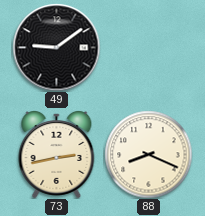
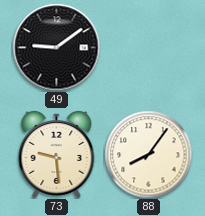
73: 2:43 -> 9:29 (57, 154)
88: 8:19 -> 8:06 (148, 154)
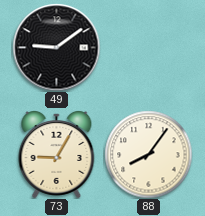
73: 9:29 -> 9:05 (57, 154)
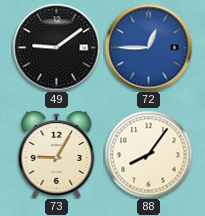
72: none -> 12:45 (148, 47)
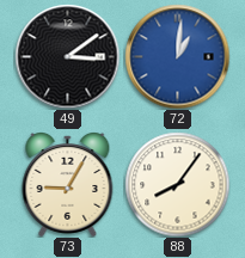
49: 9:09 -> 3:09 (67, 56)
72: 12:45 -> 1:01 (177, 56)
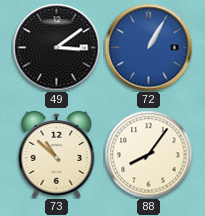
72: 1:01 -> 1:05 (148, 47)
73: 9:05 -> 10:52 (57, 154)
